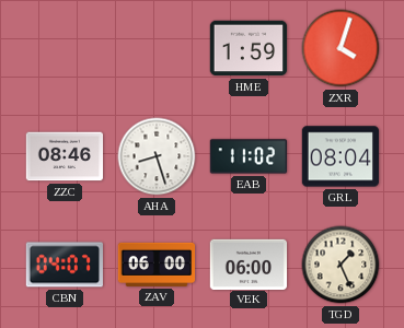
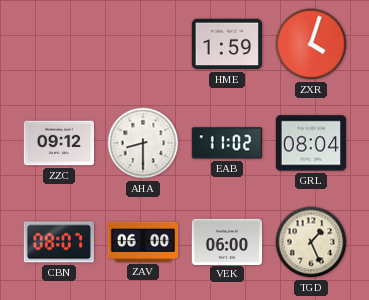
ZZC: 08:46 -> 09:12 (59, 143)
AHA: 8:27 -> 8:30 (143, 143)
CBN: 04:07 -> 08:07 (58, 242)
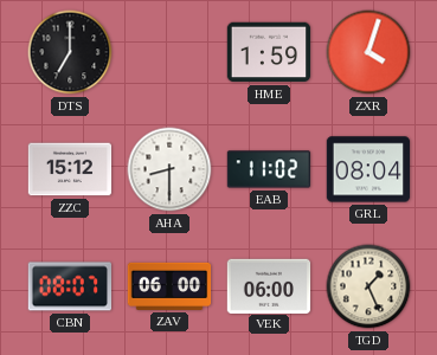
DTS: none -> 7:00 (70, 52)
ZZC: 09:12 -> 15:12 (70, 169)
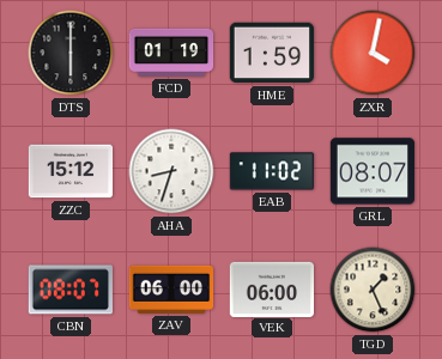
DTS: 7:00 -> 6:00 (71, 53)
FCD: none -> 01:19 (171, 53)
ZXR: 4:03 -> 4:02 (373, 53)
AHA: 8:30 -> 8:33 (171, 171)
GRL: 08:04 -> 08:07 (373, 171)
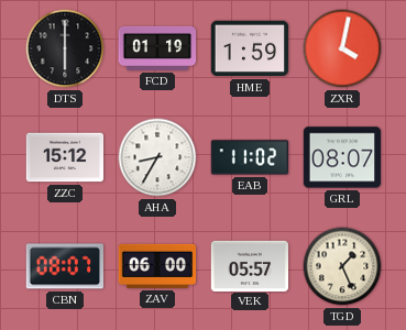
AHA: 8:33 -> 8:35 (157, 157)
VEK: 06:00 -> 05:57 (250, 265)
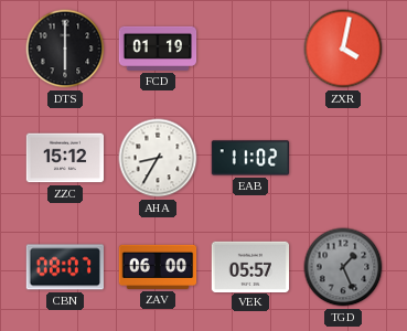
HME: 1:59 -> none (250, 48)
GRL: 08:07 -> none (342, 157)
TGD dial: cream -> grey (343, 267)
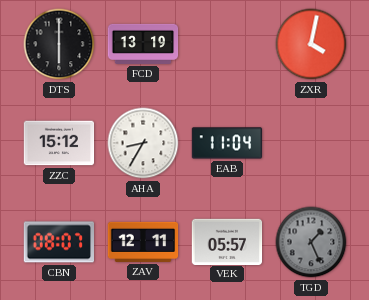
FCD: 01:19 -> 13:19 (143, 44)
EAB: 11:02 -> 11:04 (227, 143)
ZAV: 06:00 -> 12:11 (143, 242)
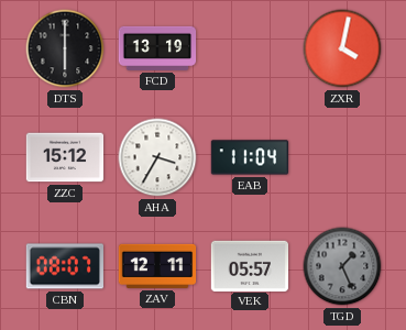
AHA: 8:35 -> 3:35 (157, 157)
